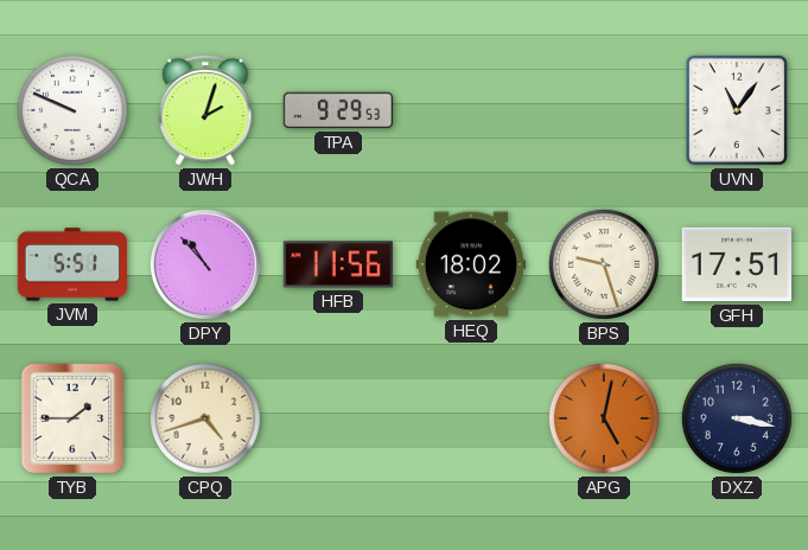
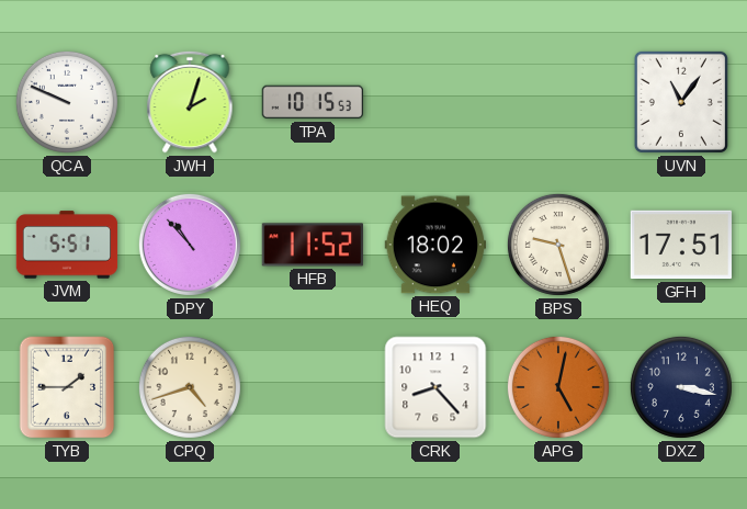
TPA: 9:29 -> 10:15 (313, 102)
HFB: 11:56 -> 11:52 (313, 245)
CRK: none -> 8:23 (435, 387)
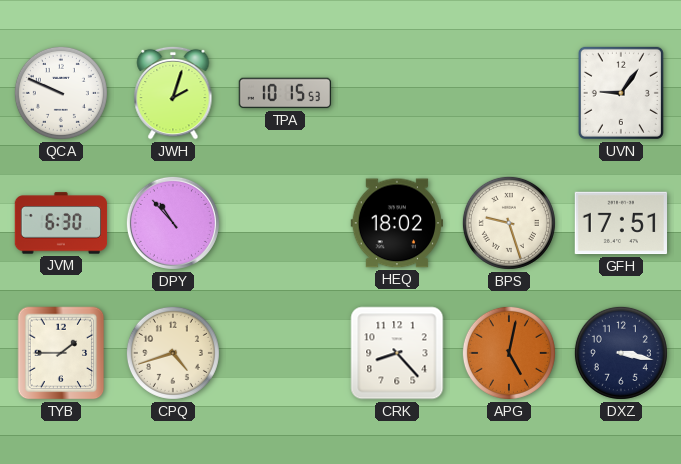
UVN: 11:06 -> 9:06 (621, 93)
JVM: 5:51 -> 6:30 (61, 223)
HFB: 11:52 -> none (313, 245)
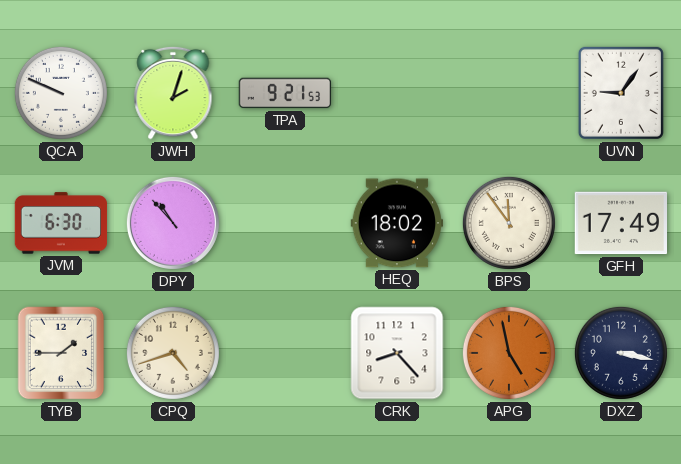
TPA: 10:15 -> 9:21 (285, 93)
BPS: 9:27 -> 11:54 (509, 223)
GFH: 17:51 -> 17:49 (621, 223)
APG: 5:02 -> 4:58 (509, 353)
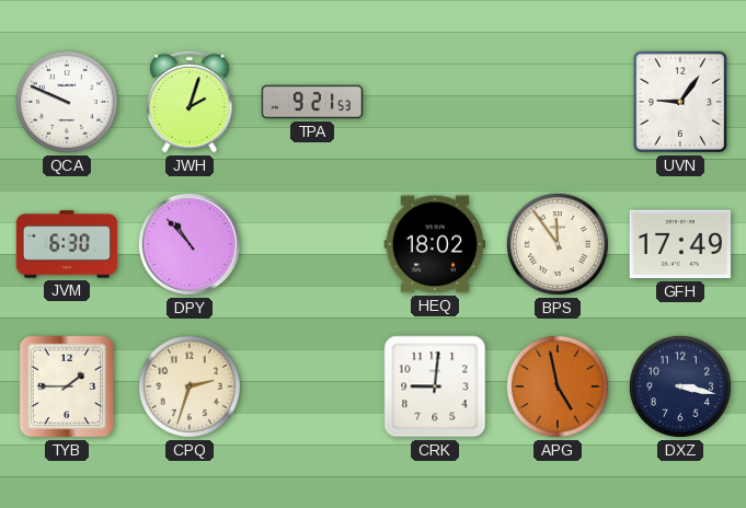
CPQ: 4:42 -> 2:33 (190, 386)
CRK: 8:23 -> 9:01 (435, 386)
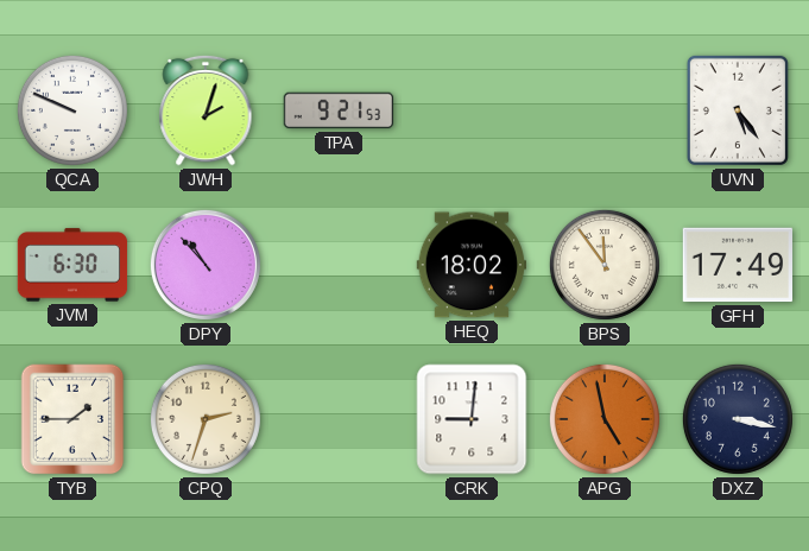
UVN: 9:06 -> 5:24 (738, 110)
